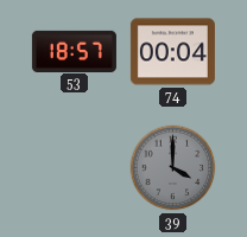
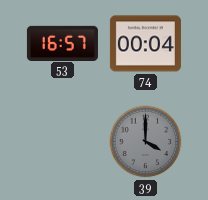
53: 18:57 -> 16:57 (62, 43)
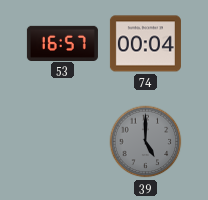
39: 4:00 -> 5:00 (146, 142)
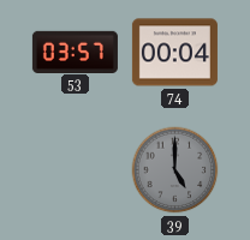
53: 16:57 -> 03:57 (75, 52)
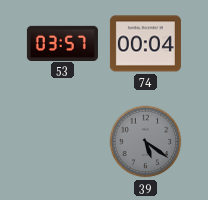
39: 5:00 -> 5:21 (146, 142)
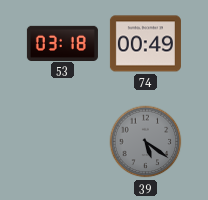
53: 03:57 -> 03:18 (62, 43)
74: 00:04 -> 00:49 (145, 44)
